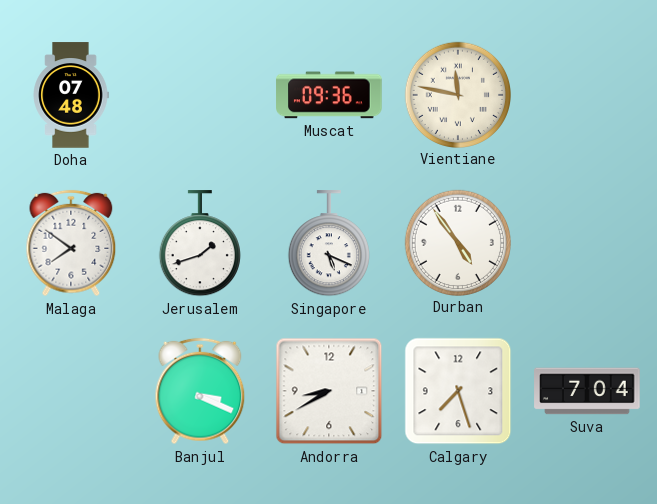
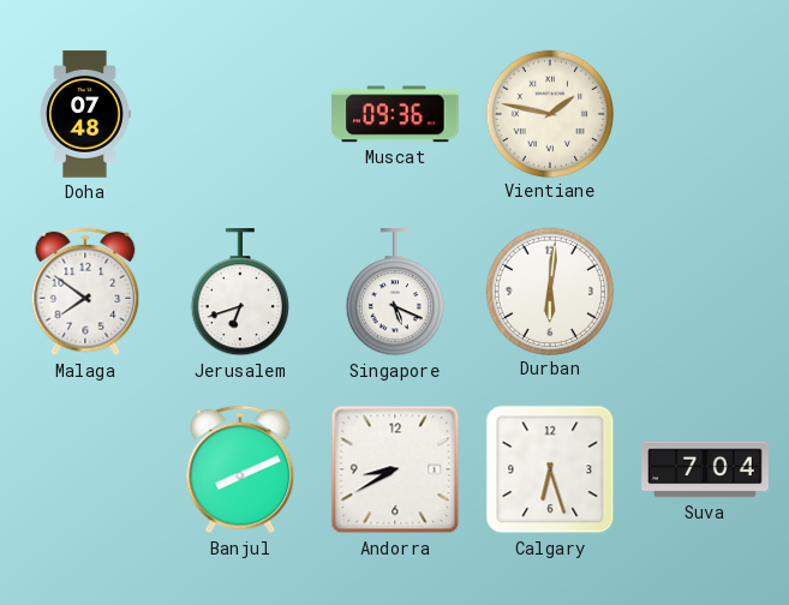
Vientiane: 11:47 -> 1:47 (549, 113)
Jerusalem: 1:42 -> 6:42 (240, 293)
Durban: 4:54 -> 6:01 (549, 290)
Banjul: 3:19 -> 8:11 (240, 469)
Calgary: 7:27 -> 6:27 (550, 469)
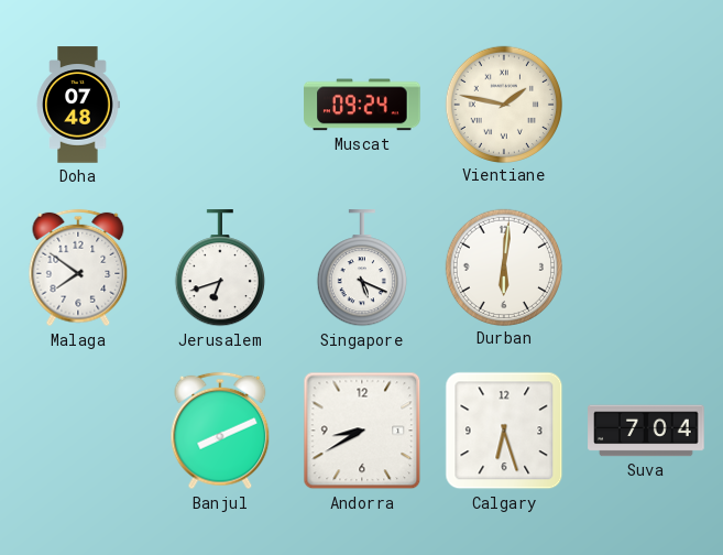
Muscat: 09:36 -> 09:24 (362, 105)
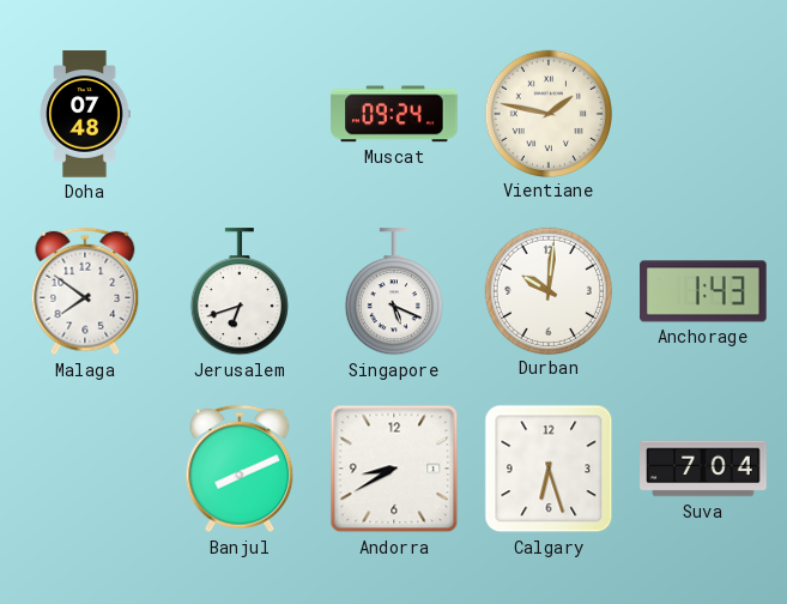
Durban: 6:01 -> 10:01 (547, 290)
Anchorage: none -> 1:43 (703, 291)
